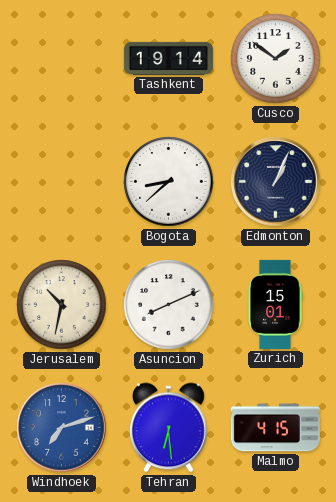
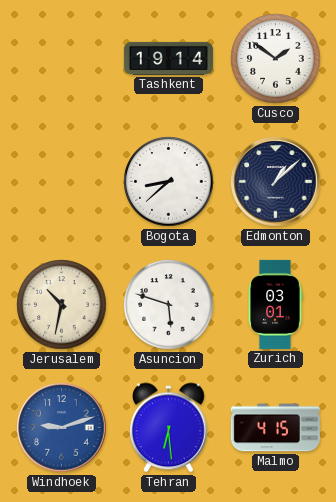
Edmonton: 1:04 -> 1:08 (276, 182)
Asuncion: 8:11 -> 5:48 (169, 305)
Zurich: 15:01 -> 03:01 (275, 304)
Windhoek: 7:12 -> 9:12 (62, 428)
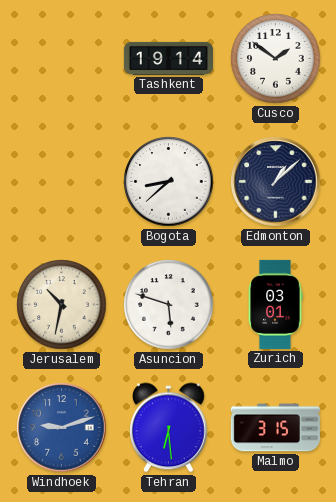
Malmo: 4:15 -> 3:15 (275, 428)
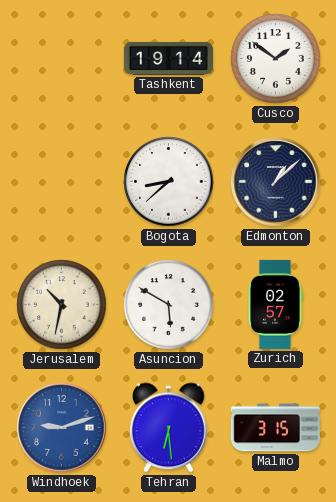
Asuncion: 5:48 -> 5:50 (169, 305)
Zurich: 03:01 -> 02:57 (275, 304)
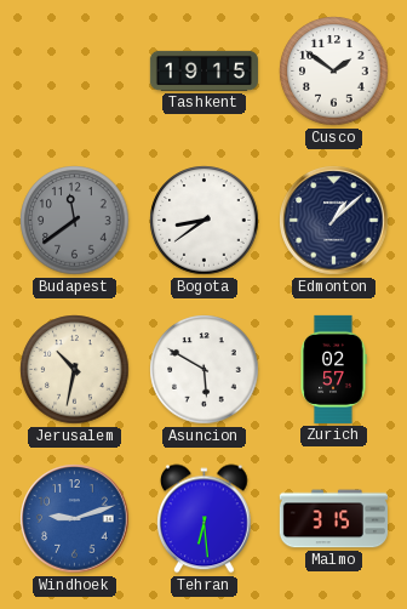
Tashkent: 19:14 -> 19:15 (203, 70)
Budapest: none -> 11:39 (75, 221)
Bogota: 8:38 -> 8:39 (205, 221)
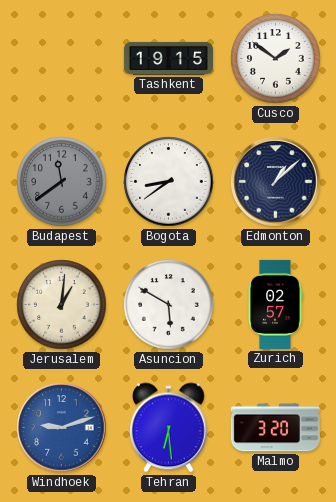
Jerusalem: 10:32 -> 1:01 (62, 305)
Malmo: 3:15 -> 3:20 (275, 428)
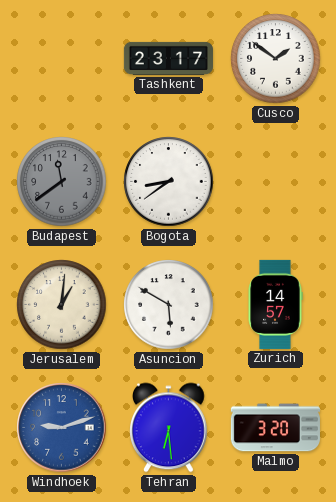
Tashkent: 19:15 -> 23:17 (168, 58)
Edmonton: 1:08 -> none (276, 182)
Zurich: 02:57 -> 14:57 (275, 304)
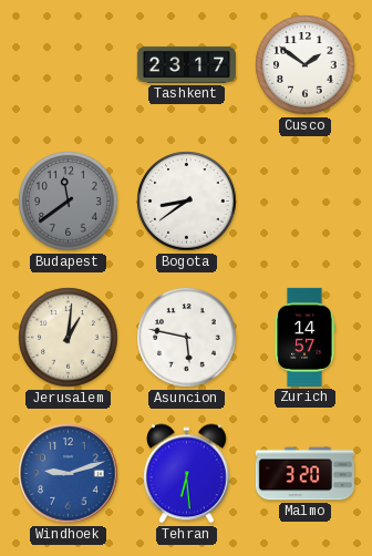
Asuncion: 5:50 -> 5:47 (187, 338)
